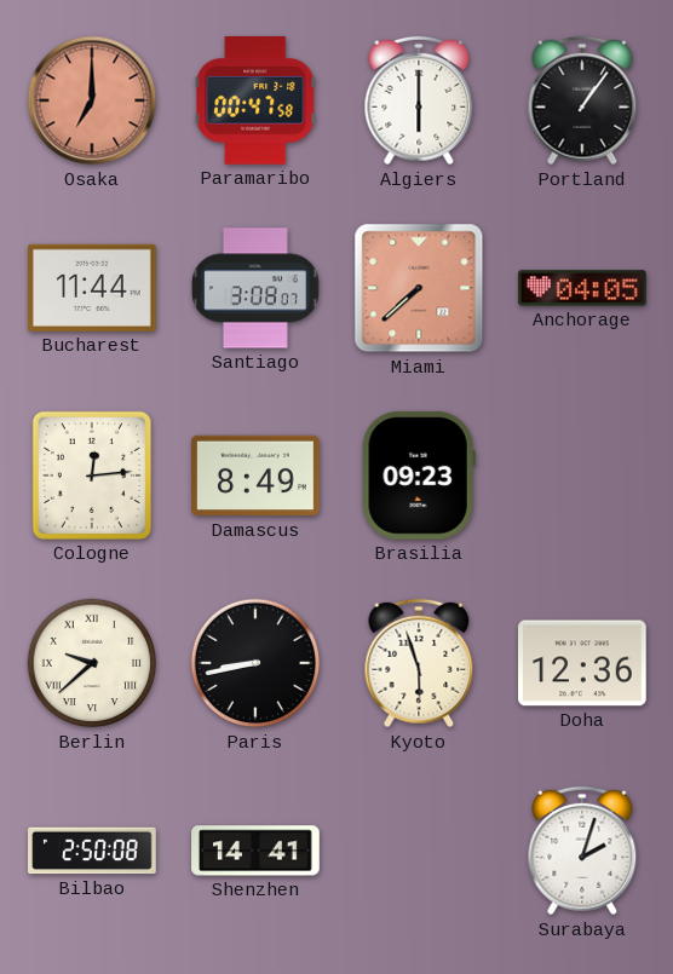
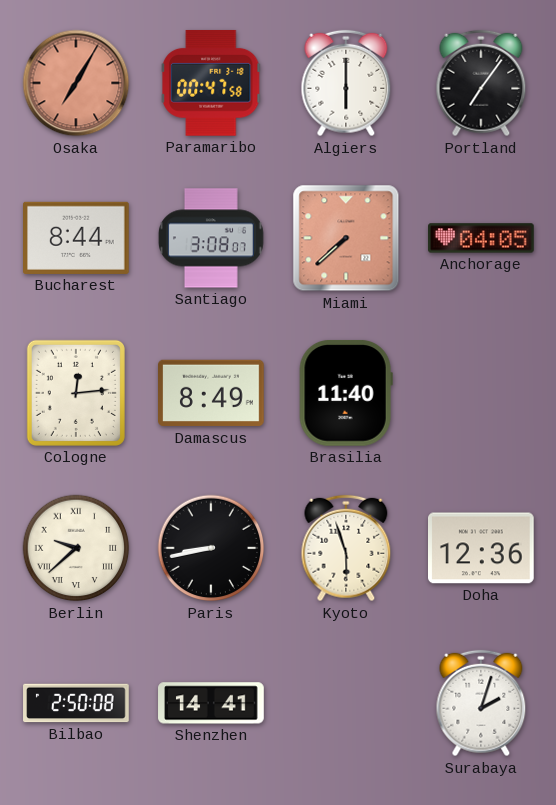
Osaka: 7:00 -> 7:05 (76, 83)
Portland: 1:06 -> 7:06 (481, 83)
Bucharest: 11:44 -> 8:44 (77, 238)
Brasilia: 09:23 -> 11:40 (346, 393)
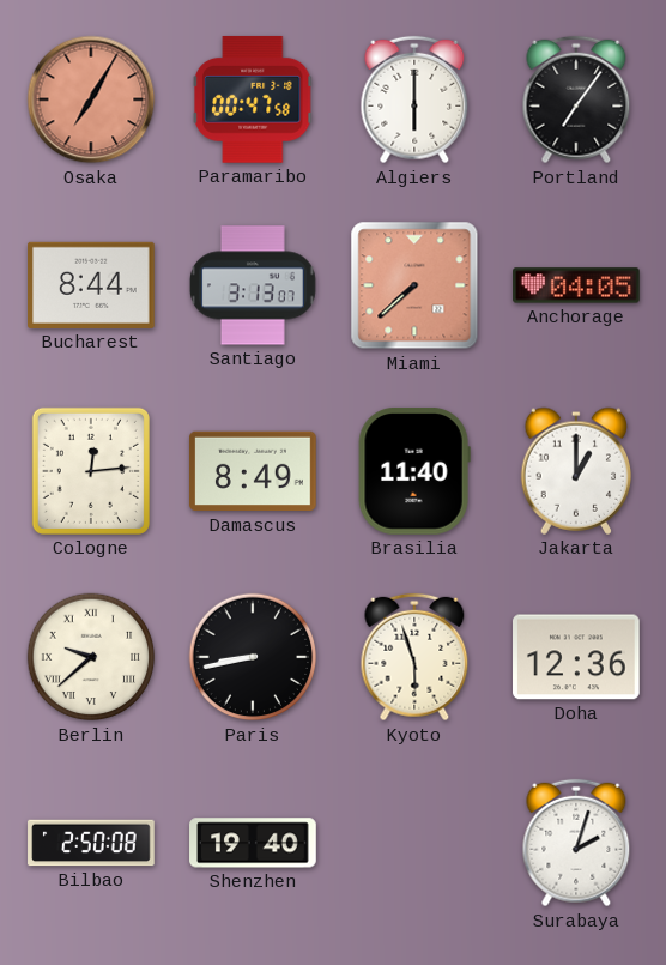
Santiago: 3:08 -> 3:13 (253, 285)
Jakarta: none -> 1:00 (576, 471)
Shenzhen: 14:41 -> 19:40 (253, 843)
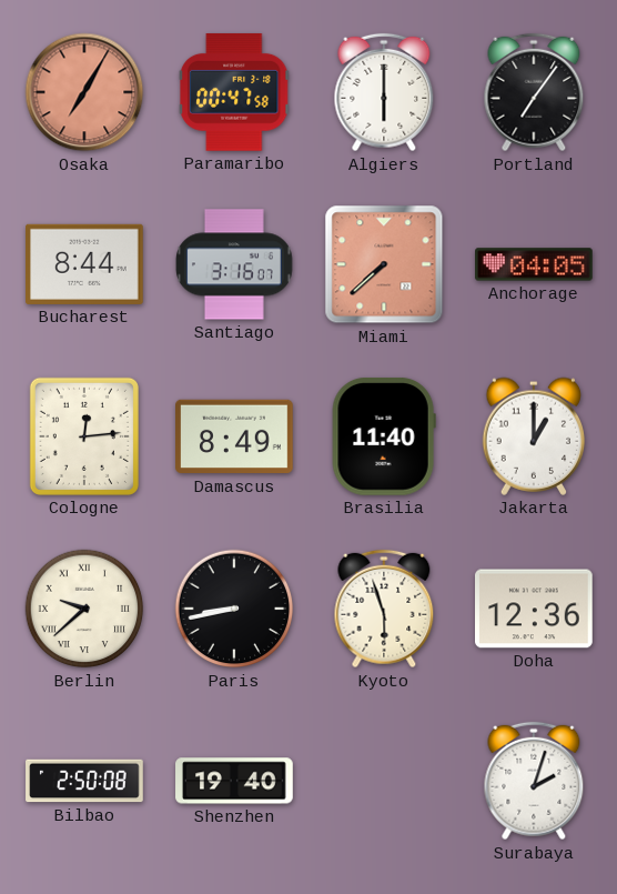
Santiago: 3:13 -> 3:16 (234, 264)
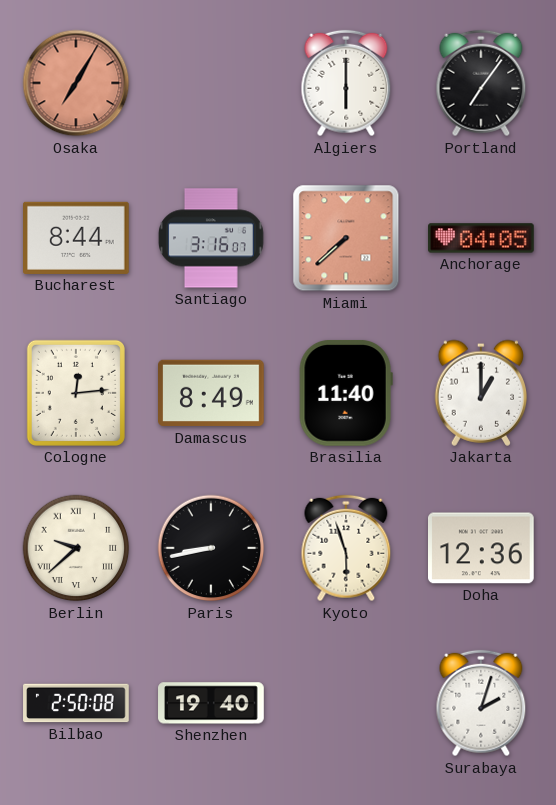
Paramaribo: 00:47 -> none (234, 92)
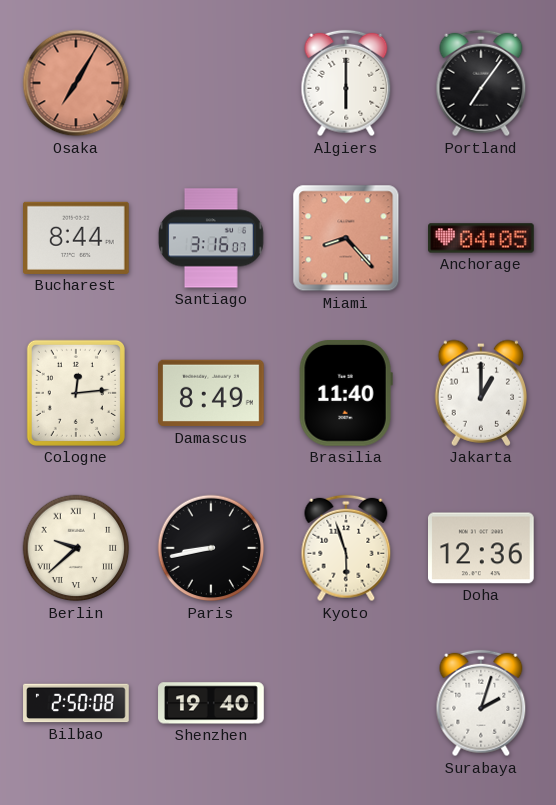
Miami: 7:38 -> 8:23 (346, 238)
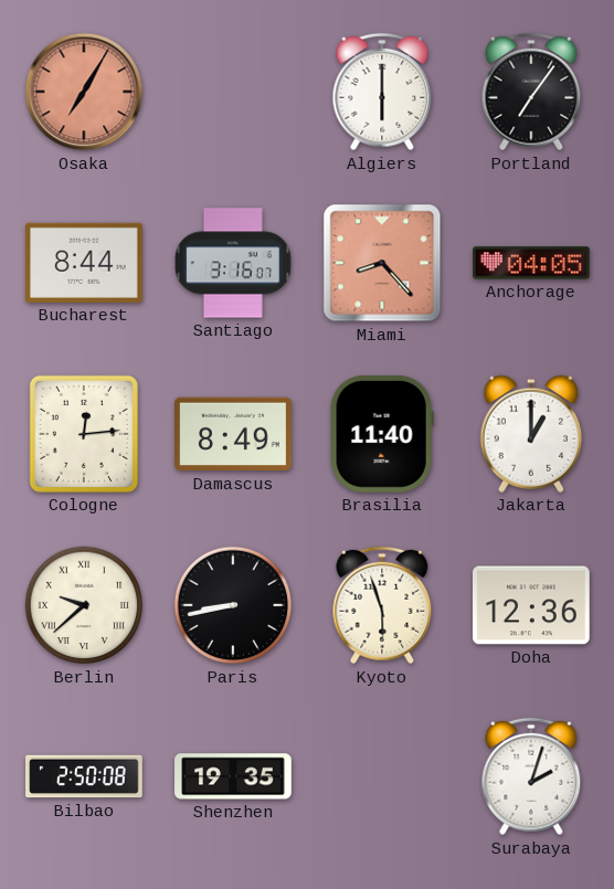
Shenzhen: 19:40 -> 19:35 (233, 776)
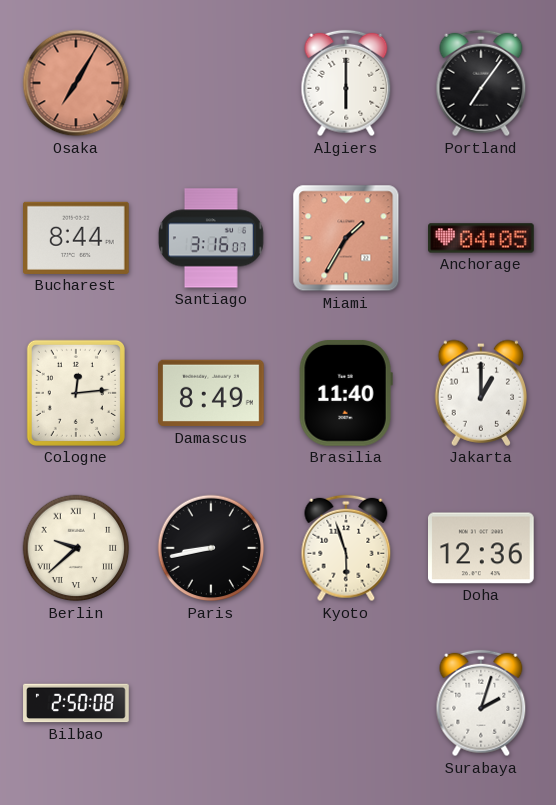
Miami: 8:23 -> 1:35 (346, 238)
Shenzhen: 19:35 -> none (233, 776)
